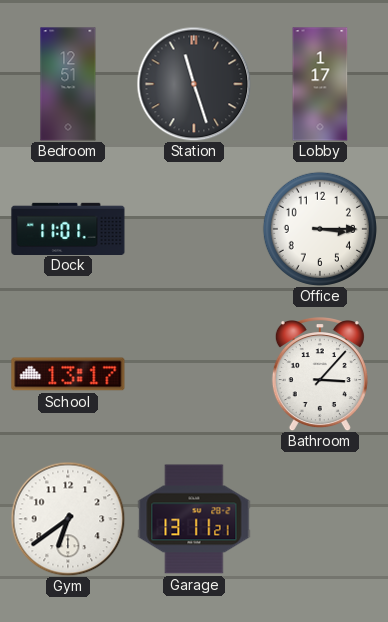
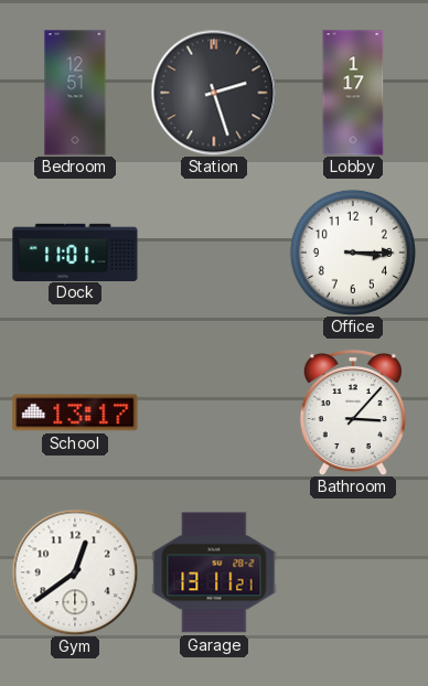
Station: 11:27 -> 2:27 (214, 93)
Gym: 6:39 -> 12:39 (75, 572)
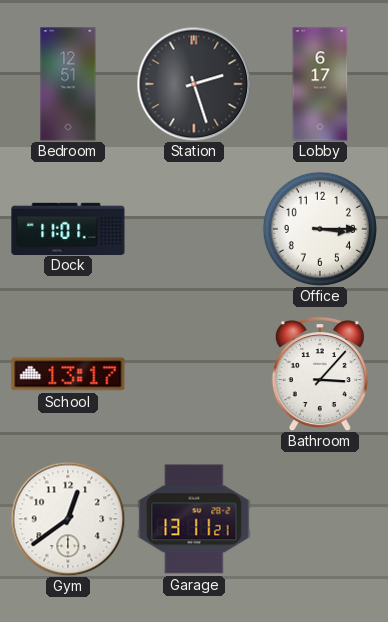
Lobby: 1:17 -> 6:17 (320, 84)
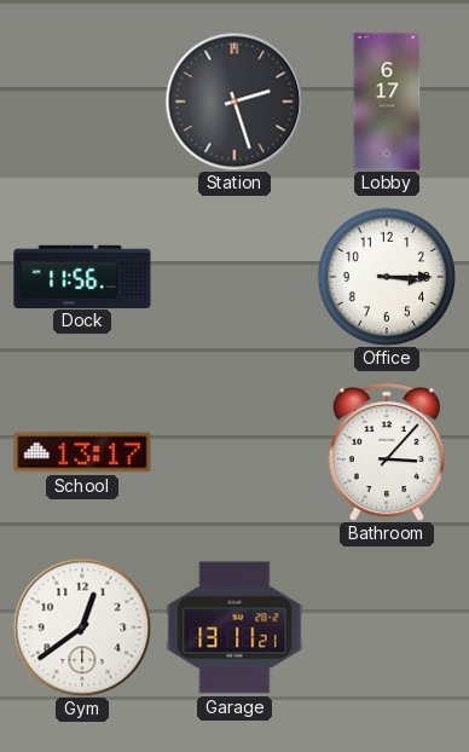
Bedroom: 12:51 -> none (68, 84)
Dock: 11:01 -> 11:56 (82, 276)
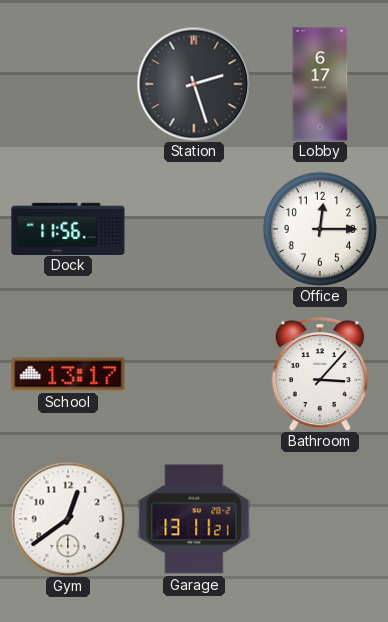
Office: 3:15 -> 12:15 (320, 229)
